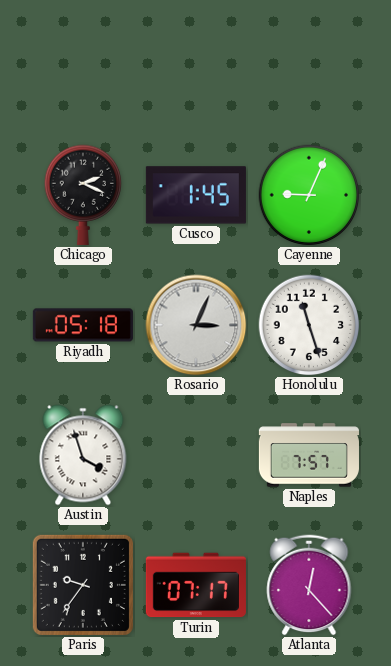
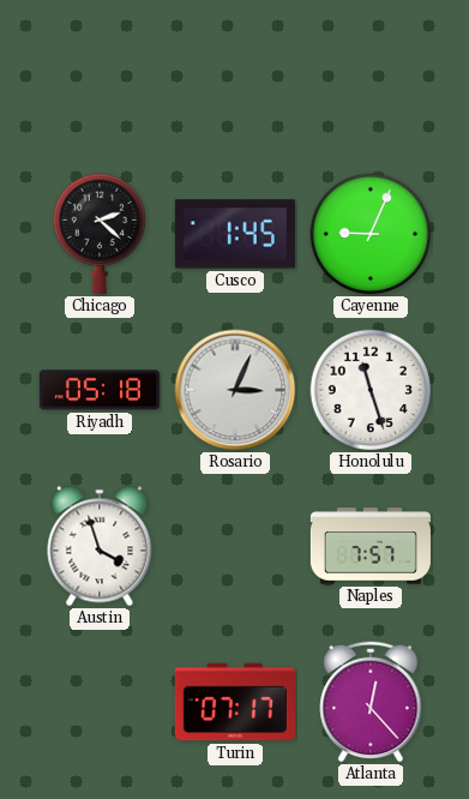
Chicago: 2:19 -> 2:22 (100, 234)
Paris: 9:36 -> none (83, 585)
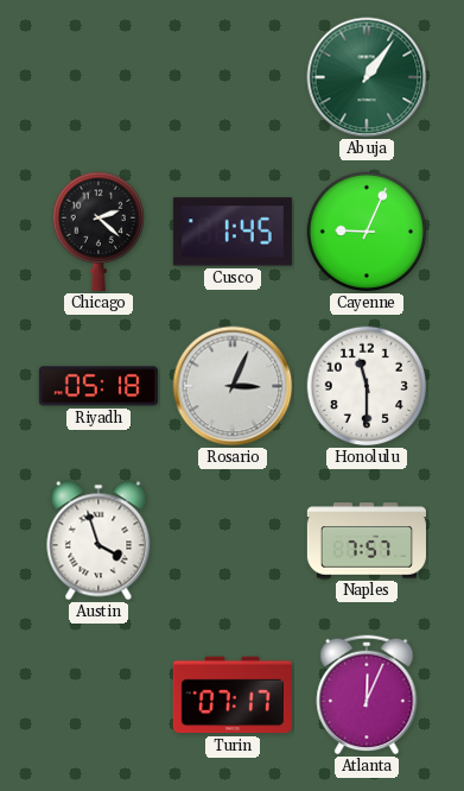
Abuja: none -> 1:06 (367, 77)
Honolulu: 11:27 -> 11:30 (367, 386)
Atlanta: 12:23 -> 12:04 (367, 695)
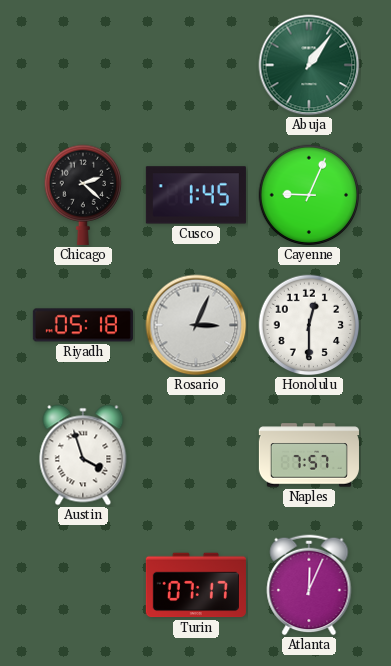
Honolulu: 11:30 -> 12:30 (309, 325)
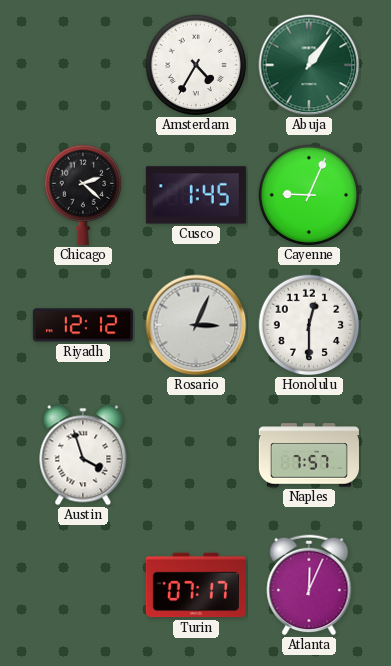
Amsterdam: none -> 4:35 (196, 65)
Riyadh: 05:18 -> 12:12 (83, 325)
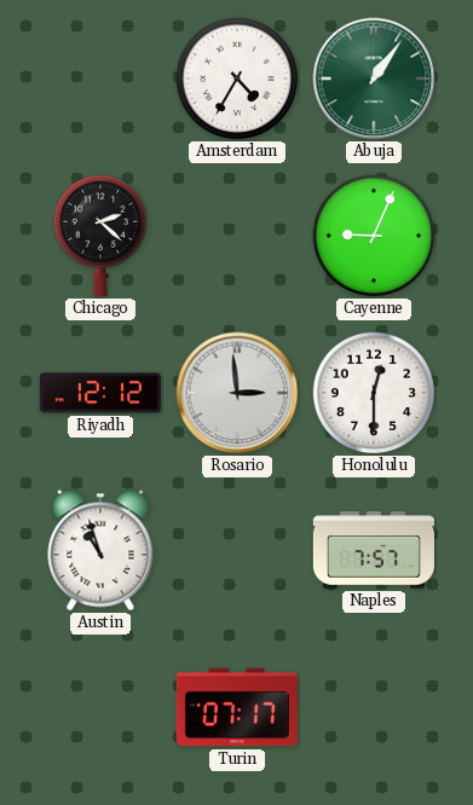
Cusco: 1:45 -> none (196, 195)
Rosario: 3:04 -> 2:59 (237, 393)
Austin: 3:57 -> 10:57 (100, 550)
Atlanta: 12:04 -> none (309, 585)
